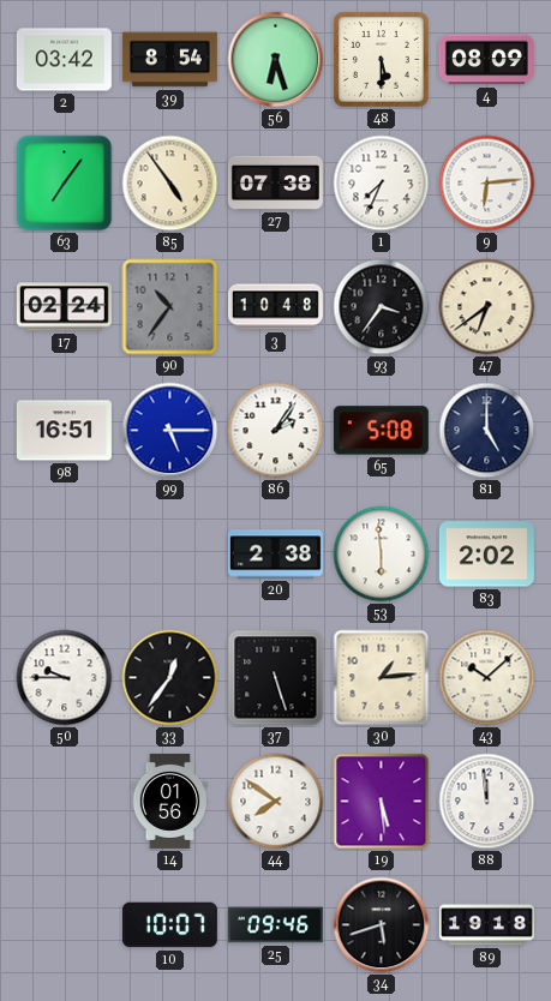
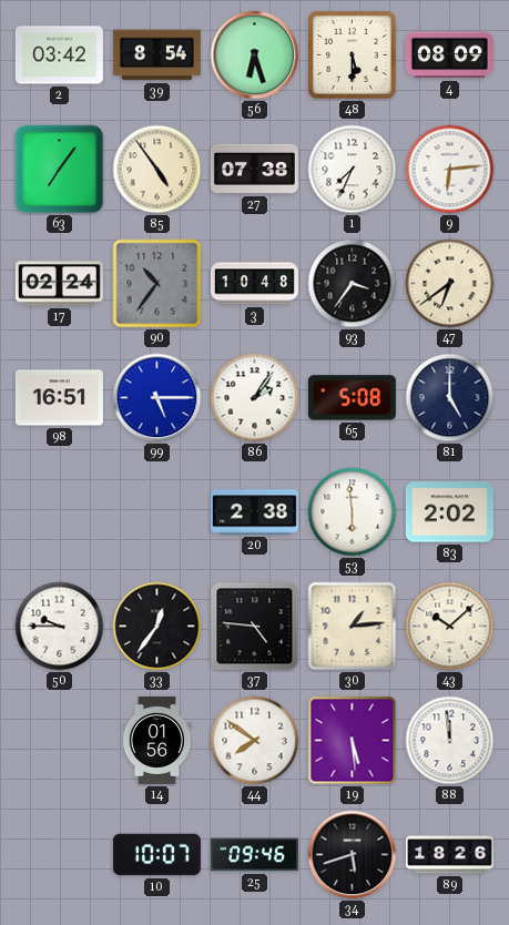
37: 5:27 -> 4:46 (255, 627)
89: 19:18 -> 18:26 (449, 855)
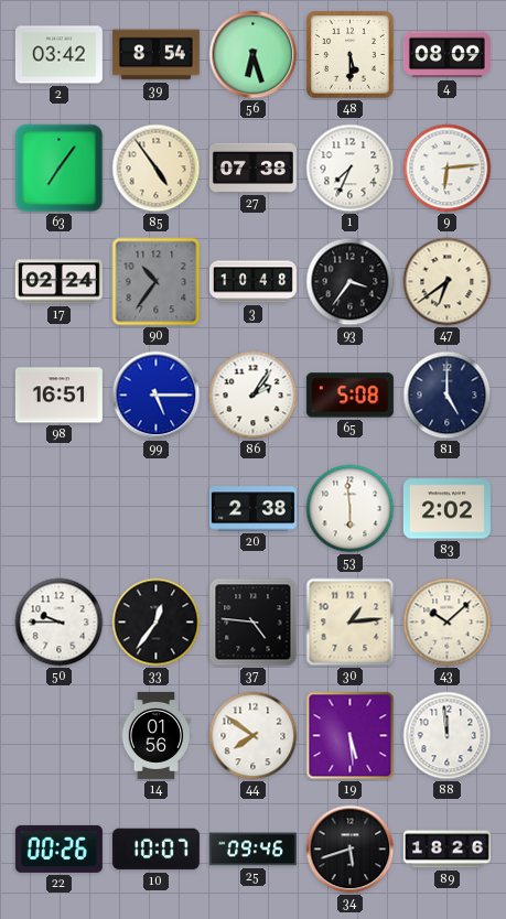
22: none -> 00:26 (58, 848)
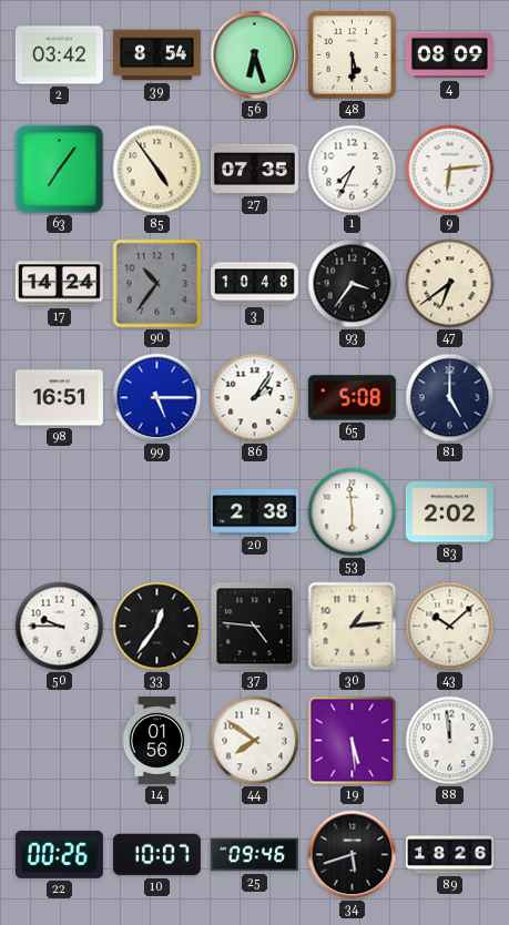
27: 07:38 -> 07:35 (254, 169)
17: 02:24 -> 14:24 (59, 284)
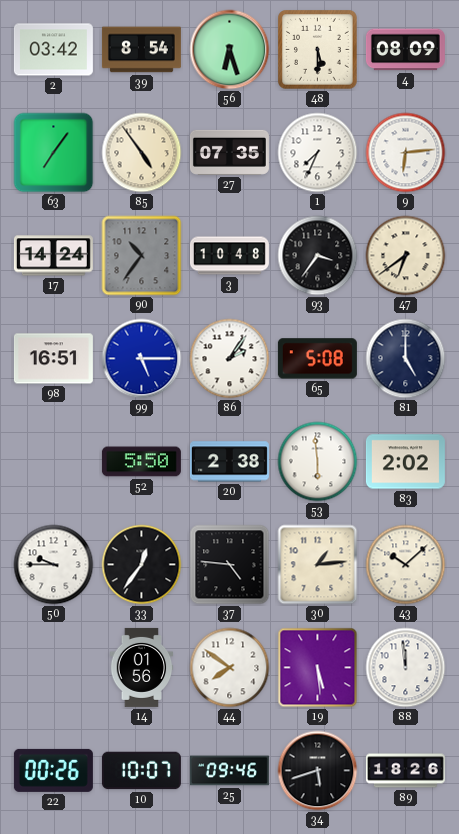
52: none -> 5:50 (141, 462)
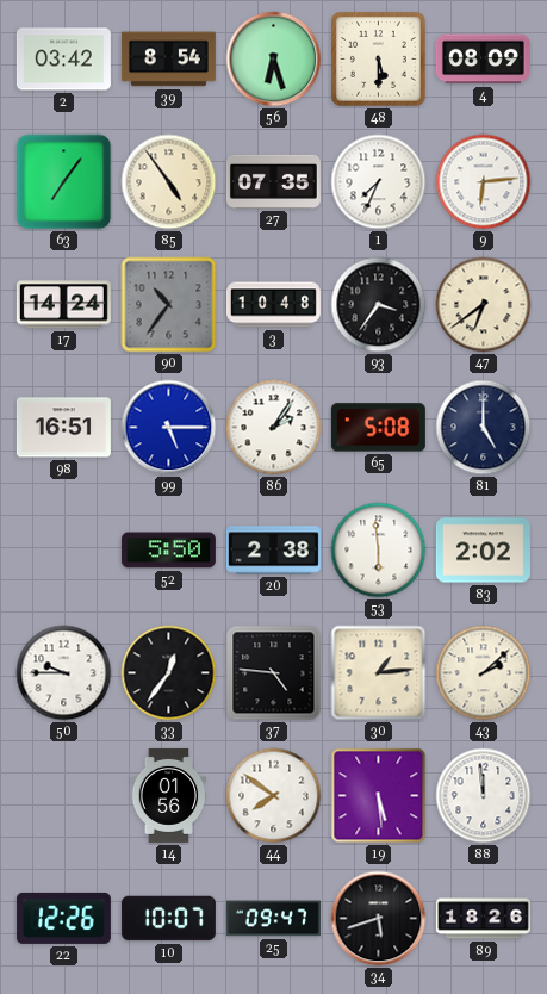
43: 10:08 -> 2:08 (484, 673)
22: 00:26 -> 12:26 (63, 918)
25: 09:46 -> 09:47 (273, 919)
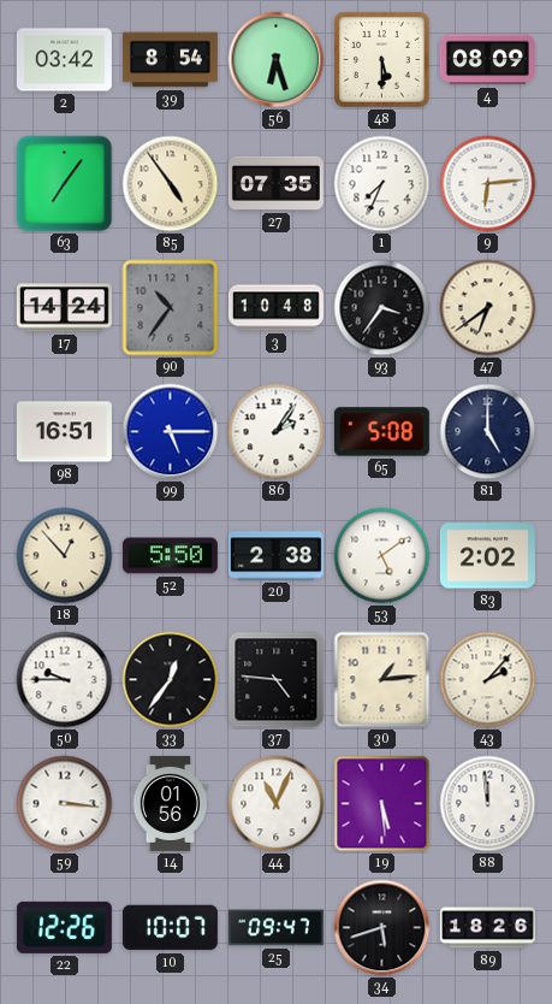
18: none -> 12:53 (65, 556)
53: 5:59 -> 5:09 (382, 556)
43: 2:08 -> 2:07 (488, 680)
59: none -> 3:16 (65, 804)
44: 7:51 -> 11:04 (277, 804)
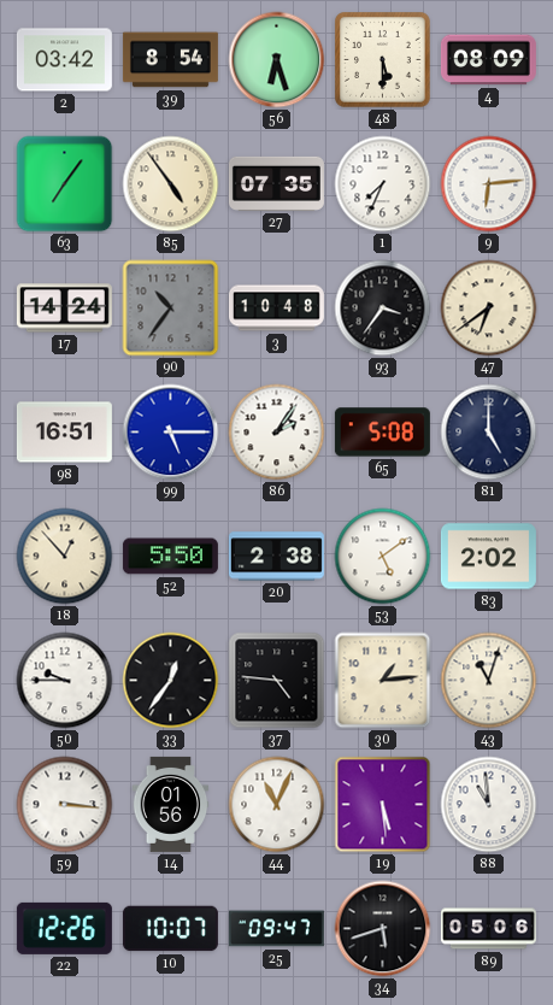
43: 2:07 -> 11:03 (489, 681)
88: 11:59 -> 10:59 (489, 805)
89: 18:26 -> 05:06 (488, 929)
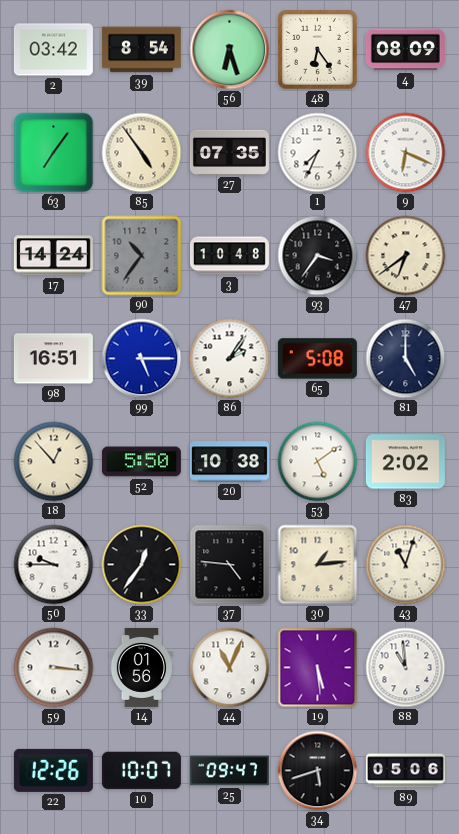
48: 5:30 -> 6:24 (318, 50)
9: 6:14 -> 6:19 (406, 153)
20: 2:38 -> 10:38 (229, 462)
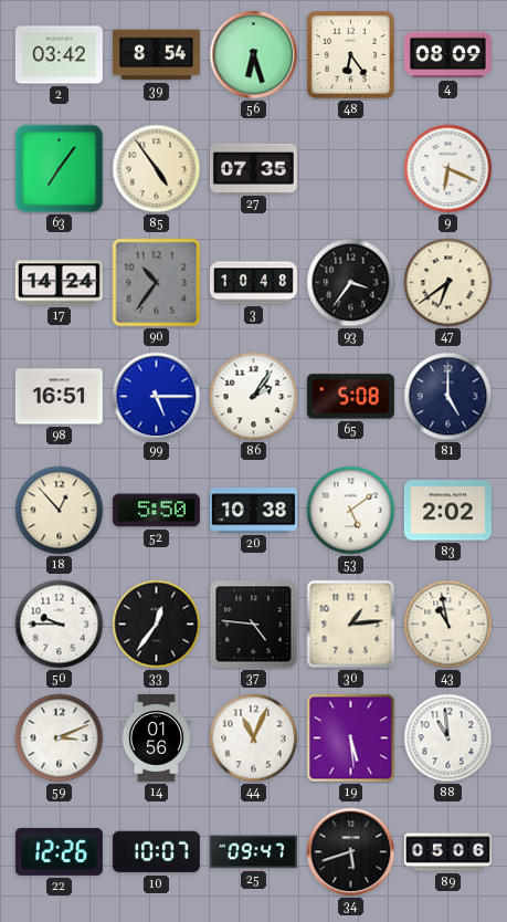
1: 7:34 -> none (318, 153)
43: 11:03 -> 10:58 (448, 625)
59: 3:16 -> 3:11 (60, 738)
